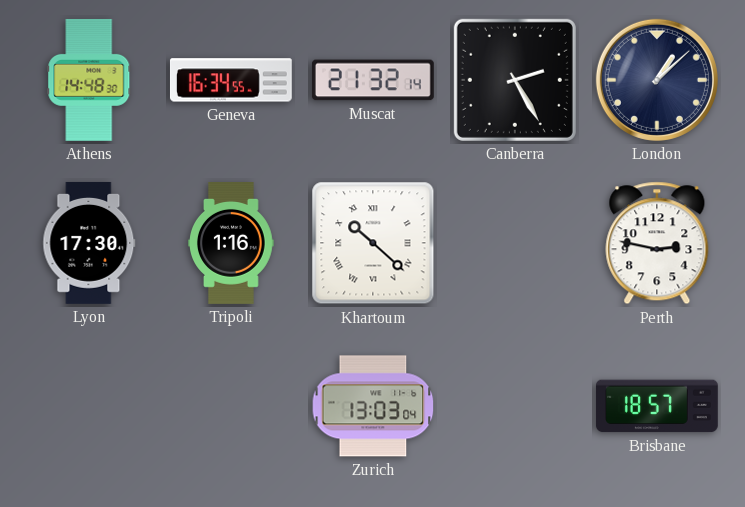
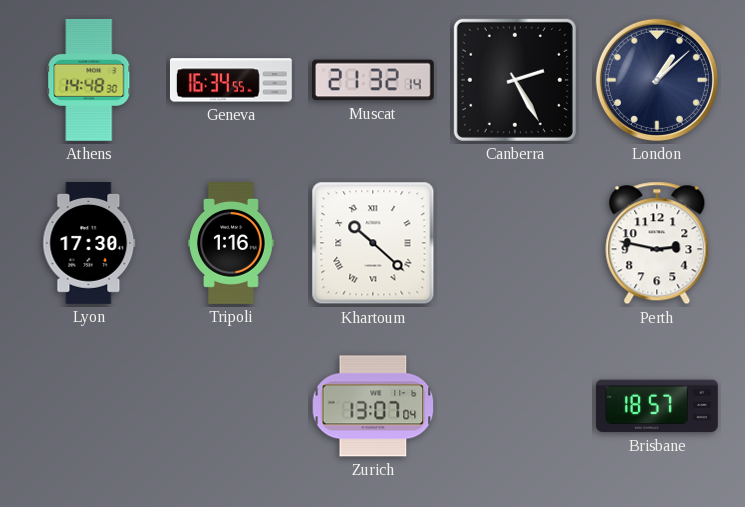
Zurich: 13:03 -> 13:07 (373, 406)
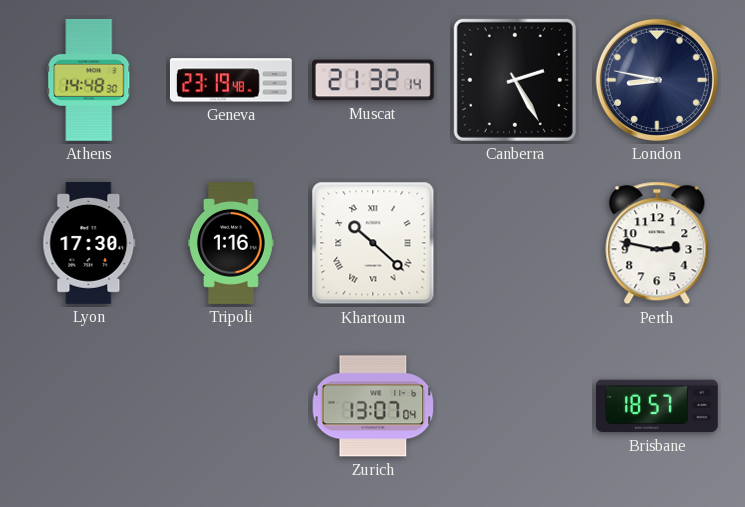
Geneva: 16:34 -> 23:19 (231, 80)
London: 1:08 -> 8:47 (657, 80)
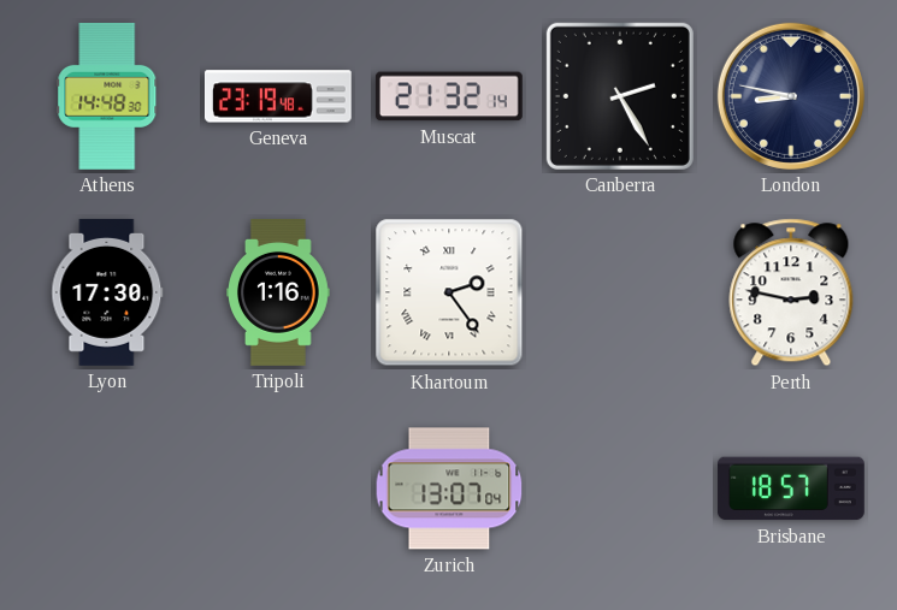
Khartoum: 10:22 -> 2:24 (449, 292)
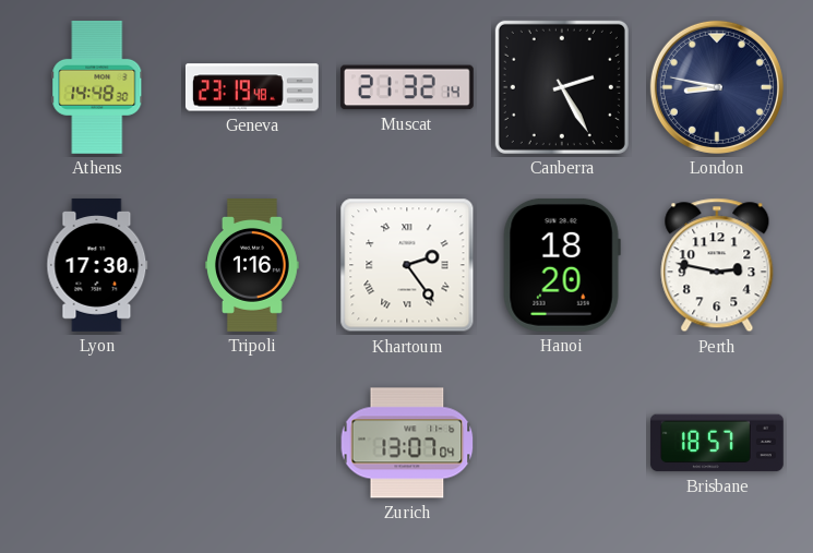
Hanoi: none -> 18:20 (562, 265)
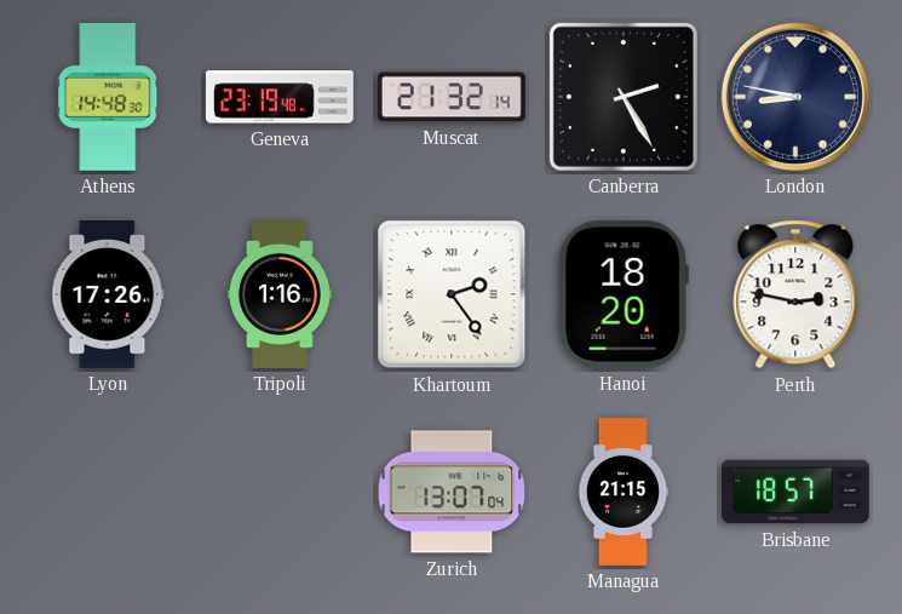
Lyon: 17:30 -> 17:26 (108, 294)
Managua: none -> 21:15 (624, 493)
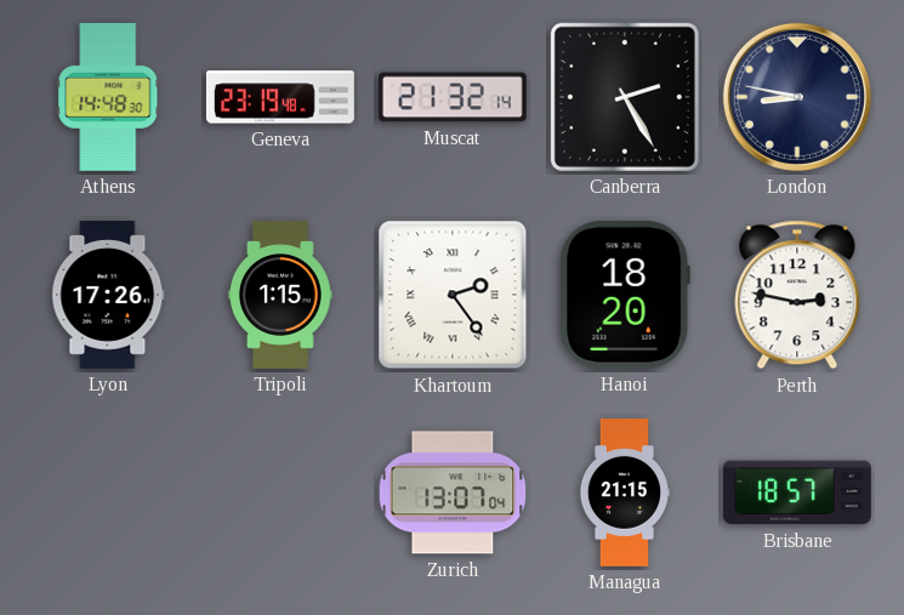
Tripoli: 1:16 -> 1:15 (282, 296)
